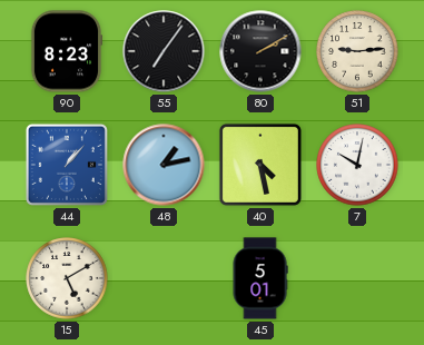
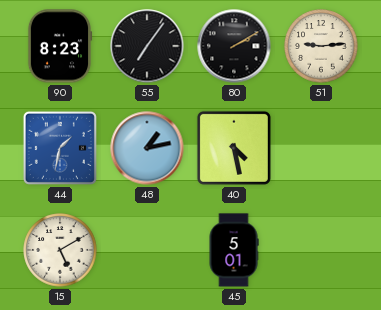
44: 1:07 -> 1:32 (60, 148)
7: 10:02 -> none (357, 165)
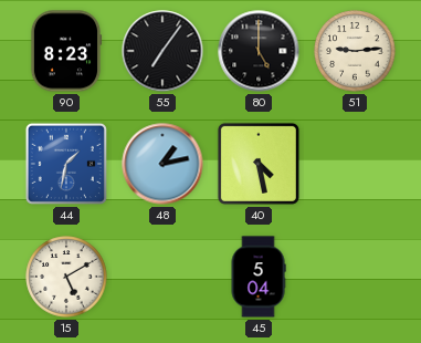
80: 2:10 -> 5:00 (259, 51)
45: 5:01 -> 5:04 (259, 277)
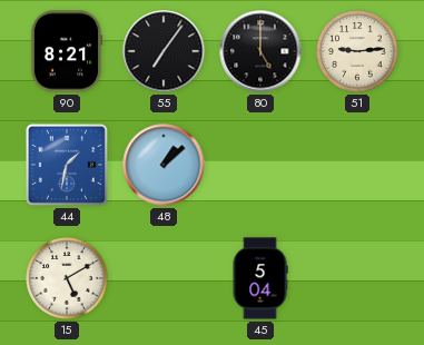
90: 8:23 -> 8:21 (67, 51)
48: 1:13 -> 1:08 (164, 165)
40: 4:28 -> none (259, 164)
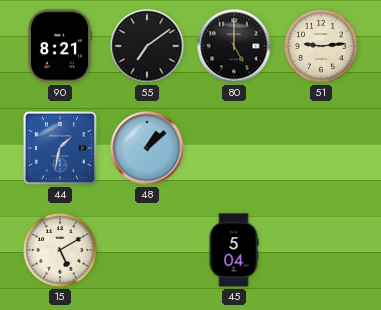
55: 7:06 -> 7:09 (147, 46)
